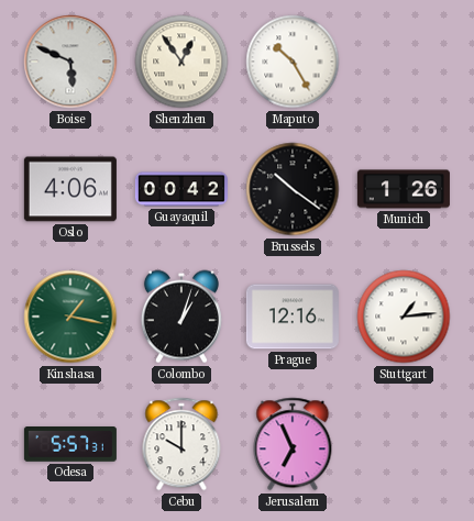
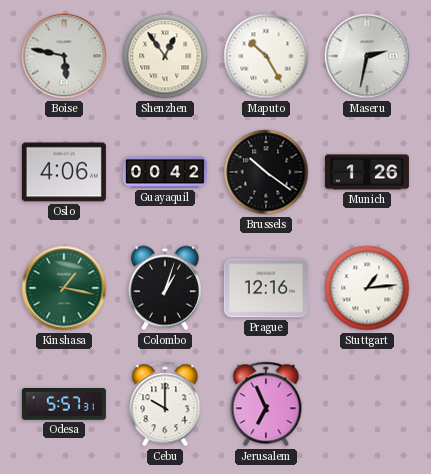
Boise: 5:49 -> 5:47 (64, 56)
Maseru: none -> 2:32 (367, 56)
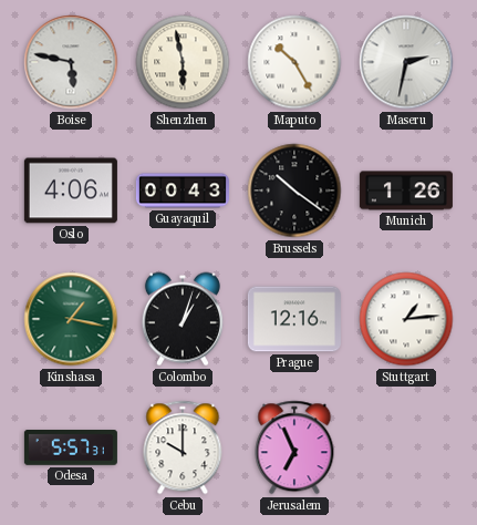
Shenzhen: 12:54 -> 5:58 (183, 62)
Guayaquil: 00:42 -> 00:43 (183, 191)
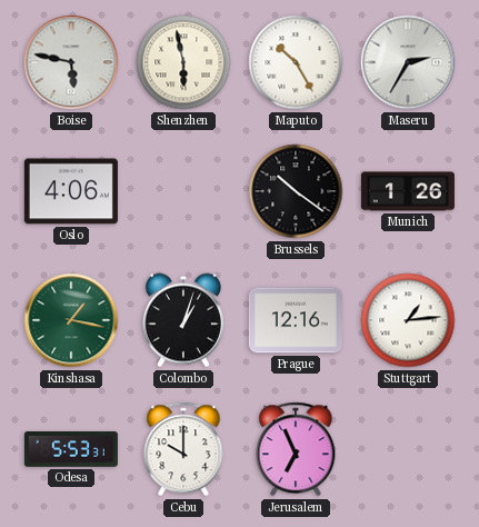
Maseru: 2:32 -> 2:35 (408, 62)
Guayaquil: 00:43 -> none (183, 191)
Odesa: 5:57 -> 5:53 (71, 450)
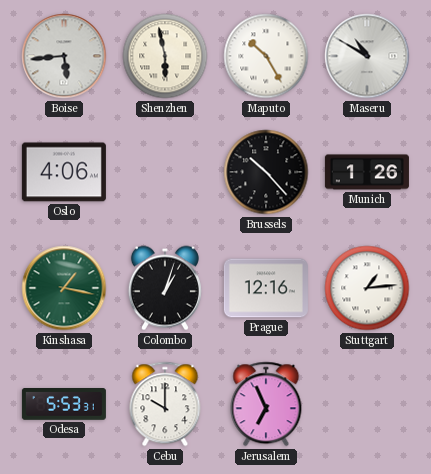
Boise: 5:47 -> 5:44 (64, 56)
Maseru: 2:35 -> 10:50 (367, 56)
Brussels: 10:21 -> 10:23 (266, 172)
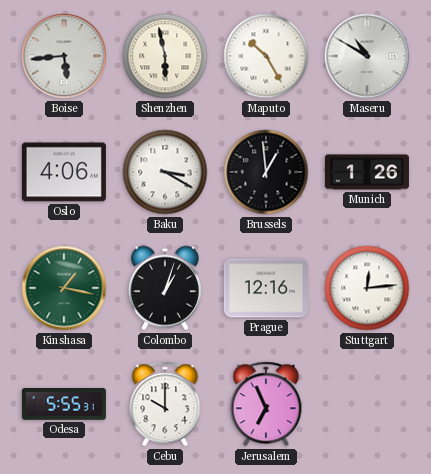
Baku: none -> 3:20 (165, 172)
Brussels: 10:23 -> 12:59 (266, 172)
Stuttgart: 1:14 -> 12:14 (367, 288)
Odesa: 5:53 -> 5:55 (64, 405)
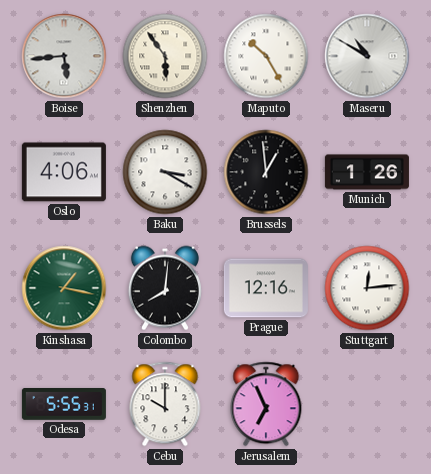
Shenzhen: 5:58 -> 5:54 (165, 56)
Colombo: 1:03 -> 8:01 (165, 288)
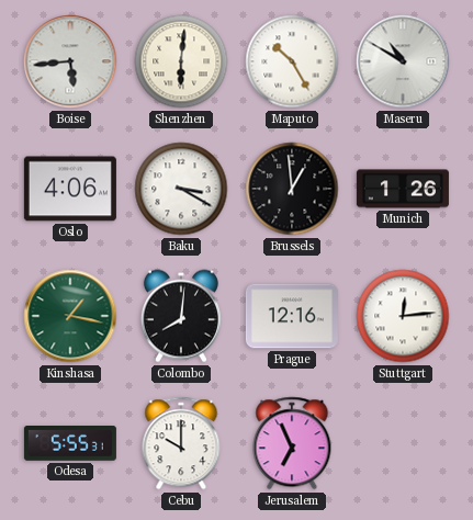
Shenzhen: 5:54 -> 6:01 (181, 61)
